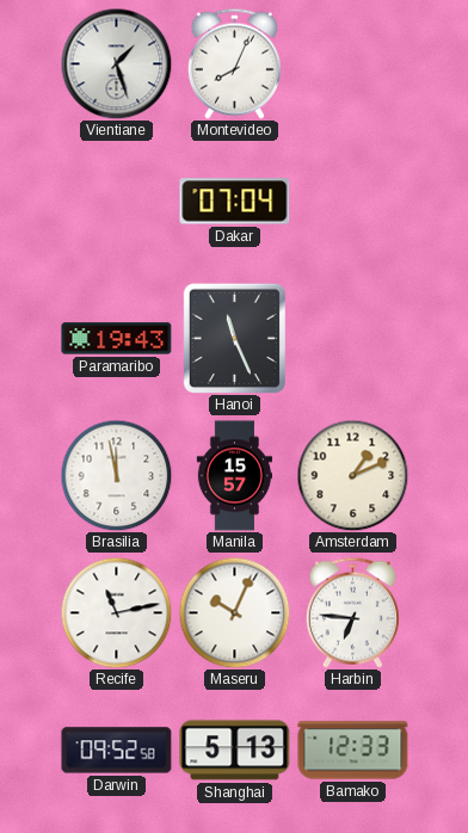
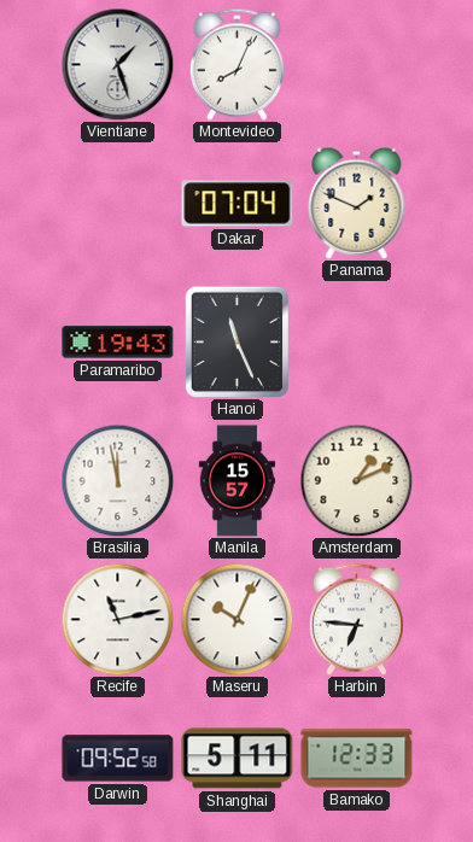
Panama: none -> 1:49 (357, 203)
Shanghai: 5:13 -> 5:11 (238, 759)
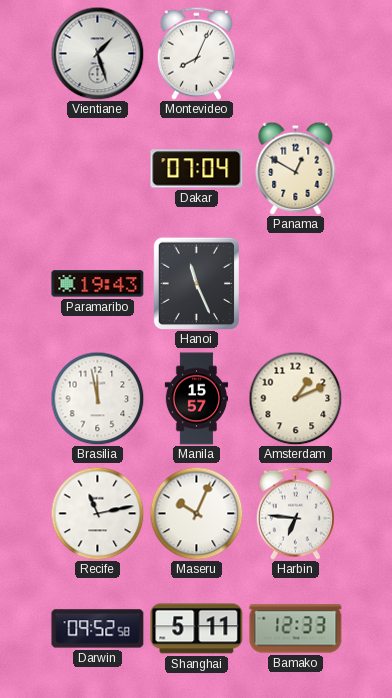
Panama: 1:49 -> 12:50 (296, 168)
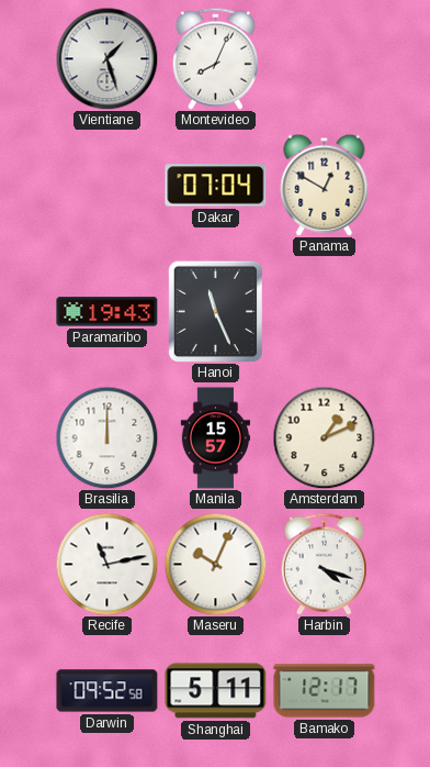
Brasilia: 11:58 -> 12:00 (106, 437)
Harbin: 6:46 -> 4:18 (324, 564)
Bamako: 12:33 -> 12:17 (325, 691)
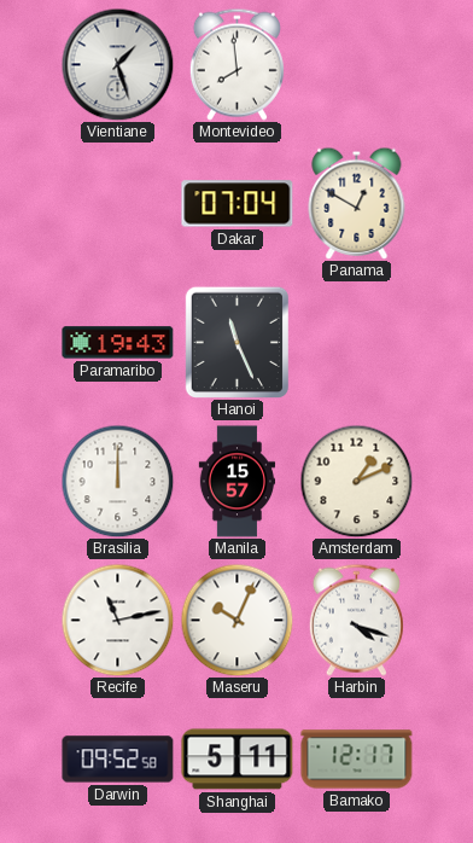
Montevideo: 8:04 -> 7:59 (237, 64)
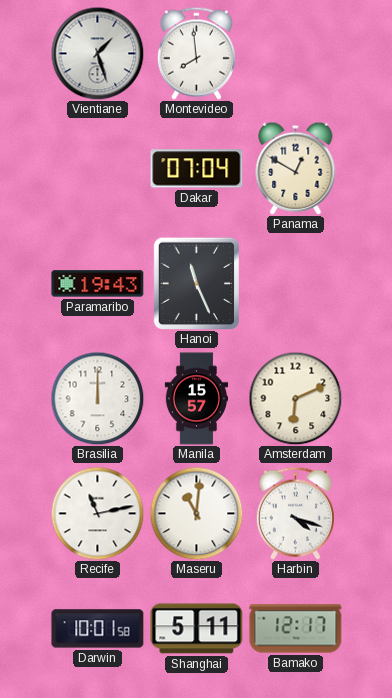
Amsterdam: 1:11 -> 6:11 (295, 398)
Maseru: 10:04 -> 11:01 (196, 513)
Darwin: 09:52 -> 10:01 (98, 629)
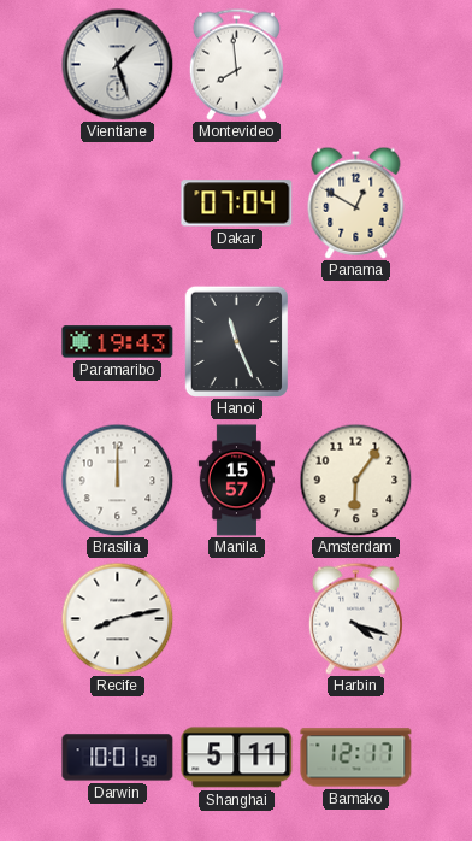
Amsterdam: 6:11 -> 6:06 (355, 480)
Recife: 11:13 -> 8:13 (117, 618)
Maseru: 11:01 -> none (196, 513)
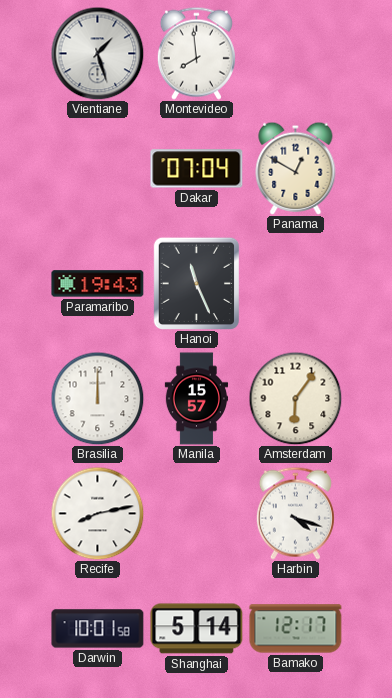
Shanghai: 5:11 -> 5:14 (197, 629)
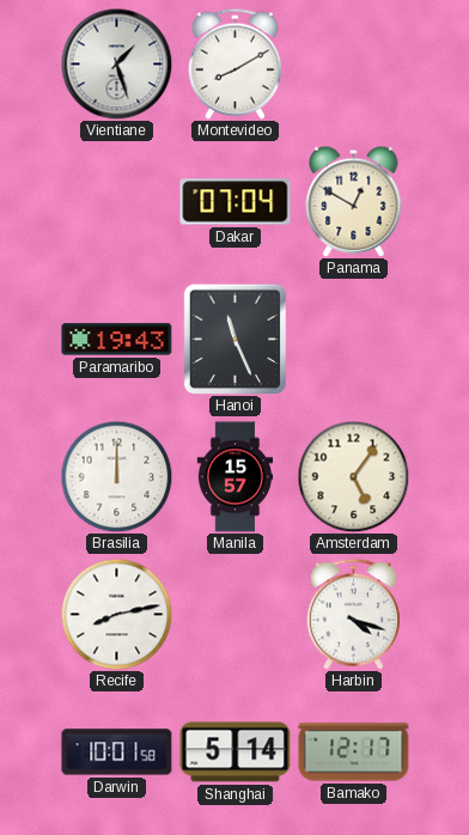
Montevideo: 7:59 -> 8:10 (234, 63)
Amsterdam: 6:06 -> 5:06 (353, 476)
